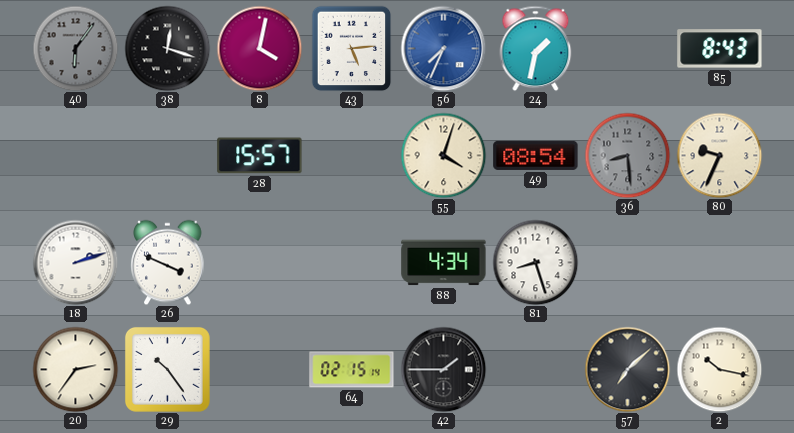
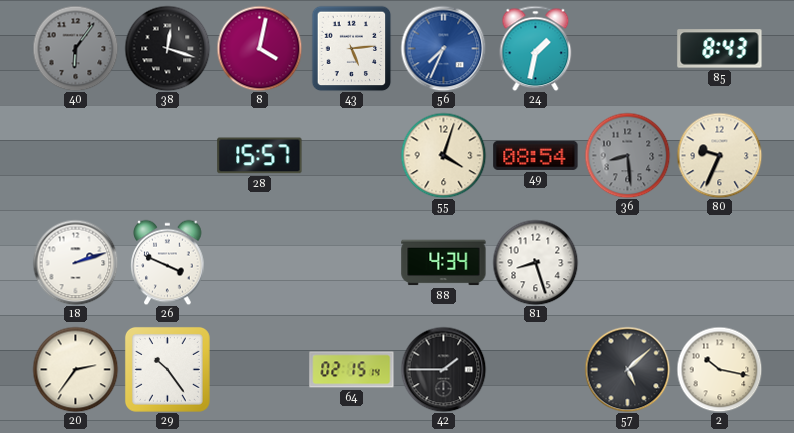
57: 7:08 -> 5:08 (627, 369)
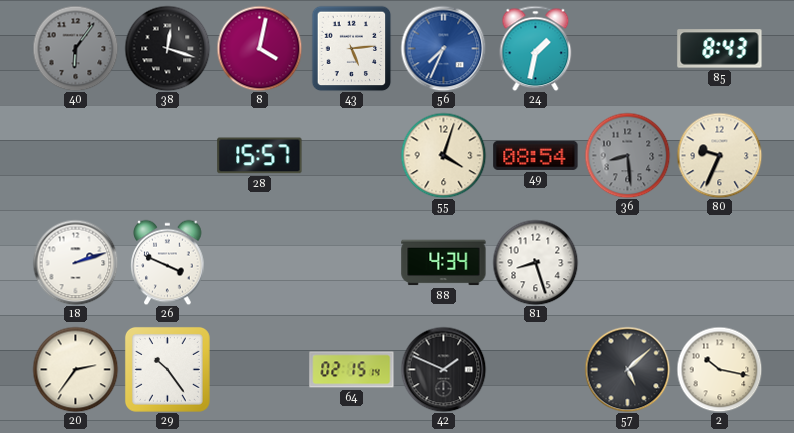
42: 1:45 -> 1:49 (443, 369)
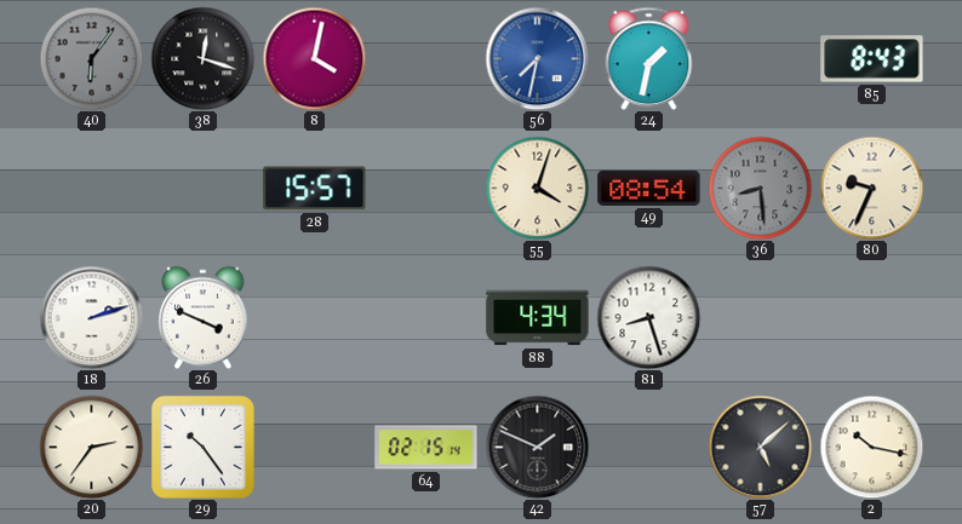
43: 5:14 -> none (352, 48)
56: 7:34 -> 7:32 (537, 58)
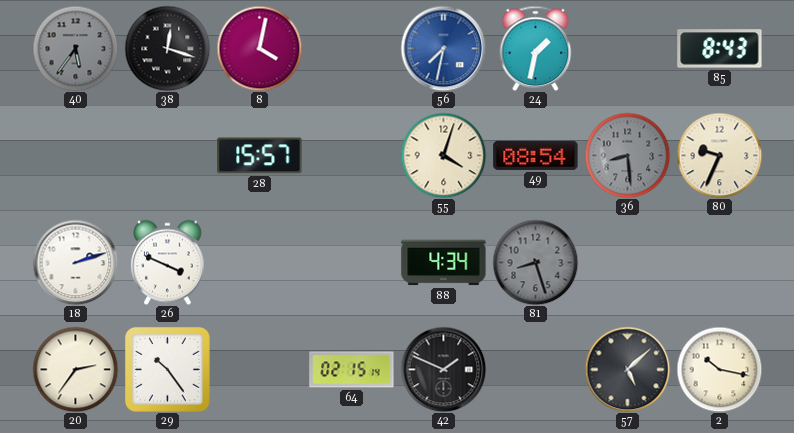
40: 6:06 -> 5:36 (75, 48)
81 dial: white -> grey (535, 262)
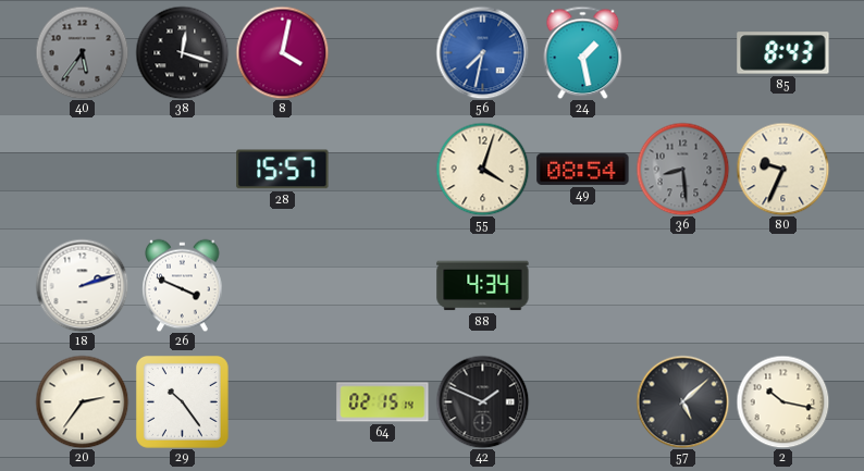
24: 1:32 -> 1:28 (583, 52)
81: 8:27 -> none (535, 262)
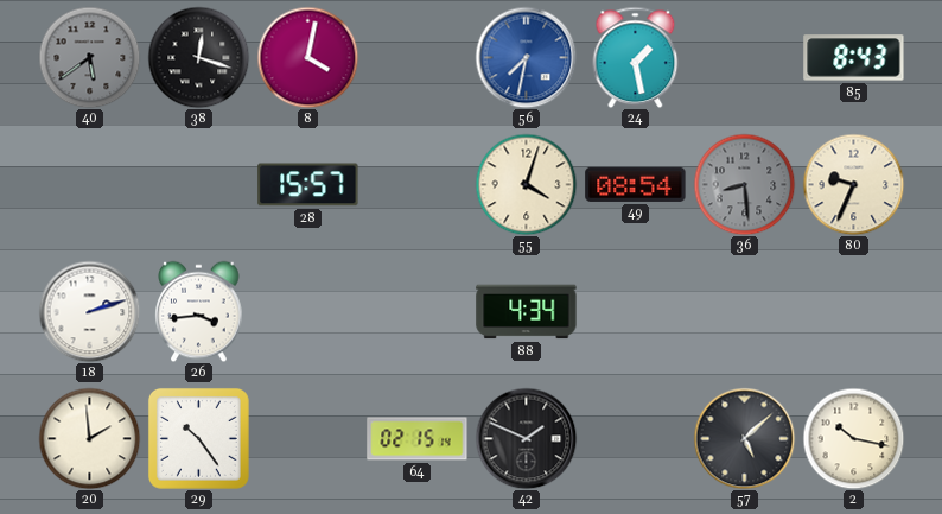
40: 5:36 -> 5:39 (89, 57)
26: 3:49 -> 3:44 (199, 311)
20: 2:36 -> 1:59 (89, 438)
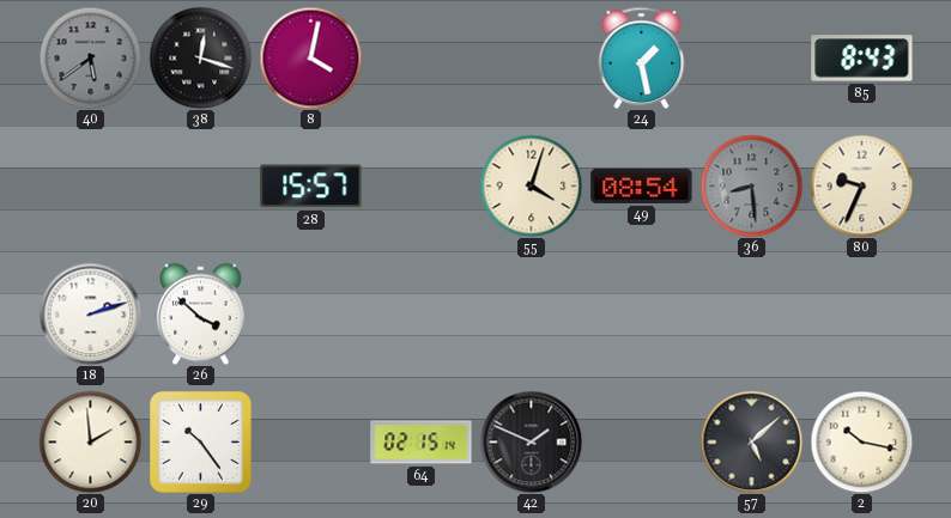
56: 7:32 -> none (526, 57)
26: 3:44 -> 3:52 (201, 313)
88: 4:34 -> none (527, 312)
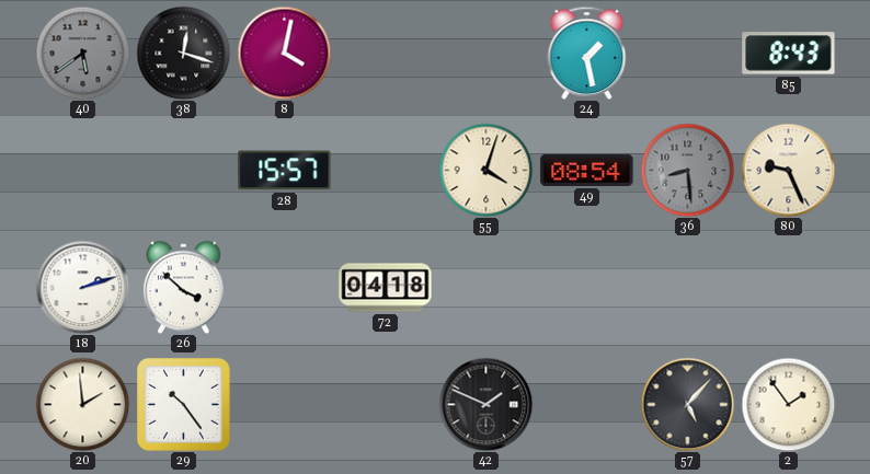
80: 9:34 -> 9:26 (788, 170)
72: none -> 04:18 (386, 288)
64: 02:15 -> none (422, 443)
57: 5:08 -> 5:07 (687, 404)
2: 10:17 -> 1:54 (788, 404)
